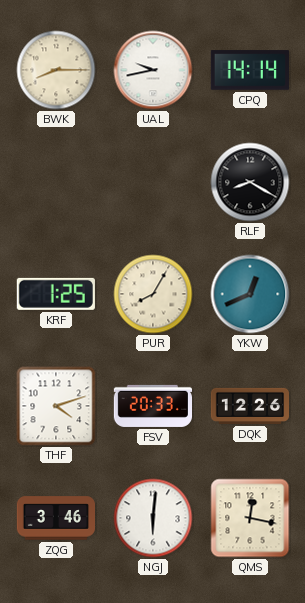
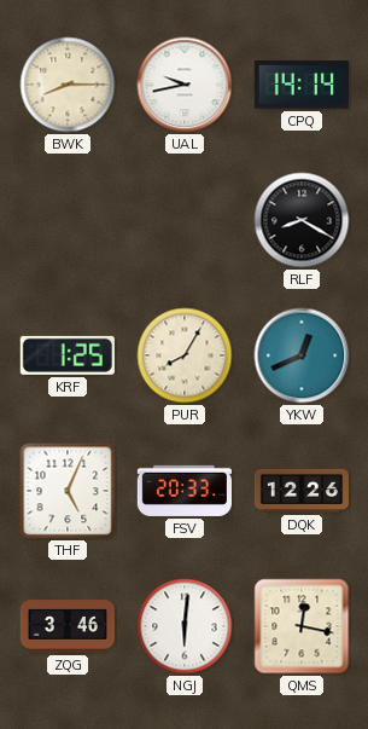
THF: 4:12 -> 5:04 (68, 491)
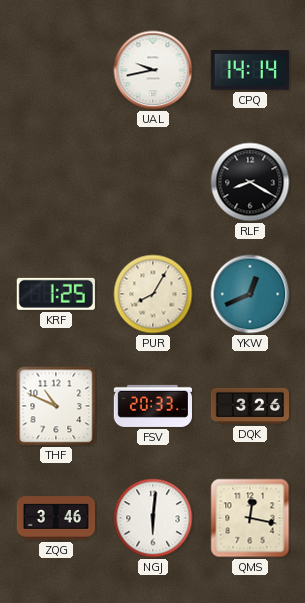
BWK: 8:15 -> none (68, 85)
THF: 5:04 -> 10:49 (56, 406)
DQK: 12:26 -> 3:26 (249, 406)
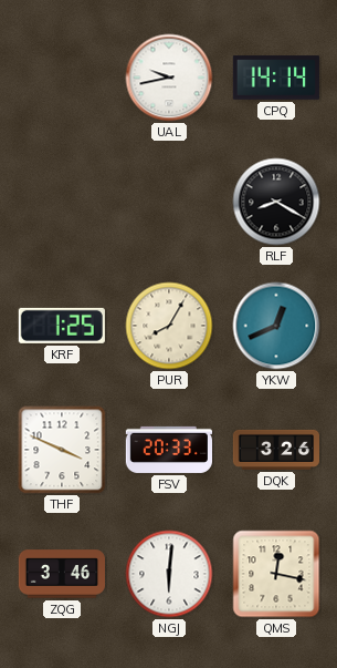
THF: 10:49 -> 3:49 (62, 450)
